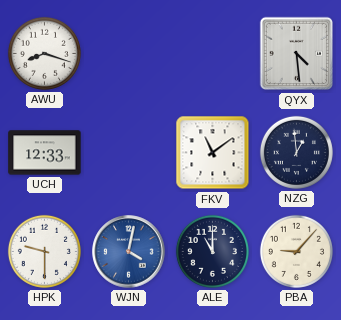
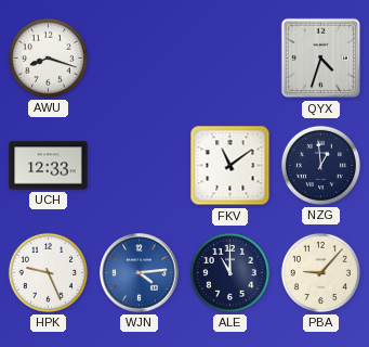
QYX: 4:29 -> 4:33 (321, 59)
HPK: 9:30 -> 9:26 (48, 272)
WJN: 4:02 -> 4:14 (140, 273)
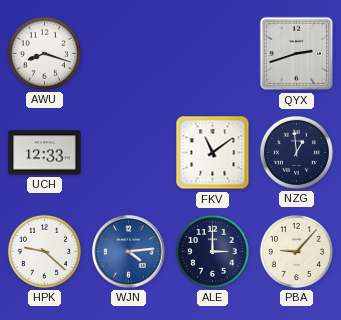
QYX: 4:33 -> 2:42 (297, 54)
HPK: 9:26 -> 9:22 (44, 251)
ALE: 11:00 -> 3:00 (212, 251)
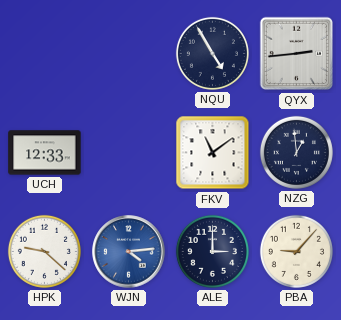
AWU: 8:18 -> none (44, 53)
NQU: none -> 4:55 (212, 53)
QYX: 2:42 -> 2:44 (297, 54)
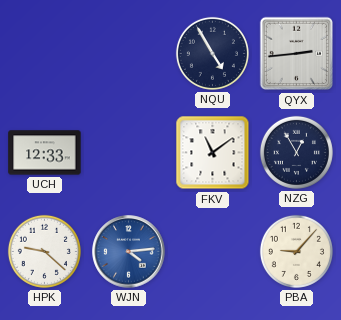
NZG: 12:59 -> 12:55 (296, 152)
ALE: 3:00 -> none (212, 251)
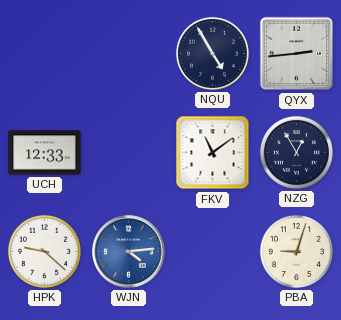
PBA: 9:07 -> 9:03 (296, 251)
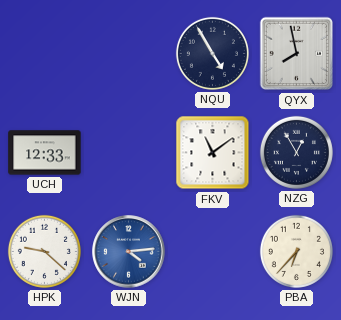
QYX: 2:44 -> 7:58 (297, 54)
PBA: 9:03 -> 6:37 (296, 251)
